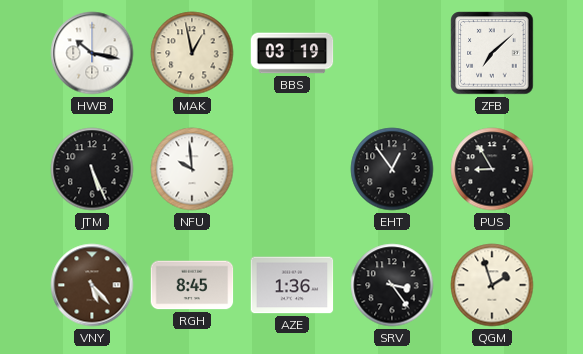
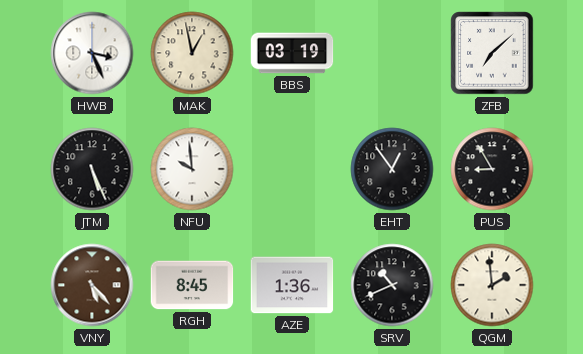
HWB: 10:17 -> 3:26 (92, 53)
SRV: 3:24 -> 10:41 (392, 285)
QGM: 1:57 -> 1:59 (492, 285)
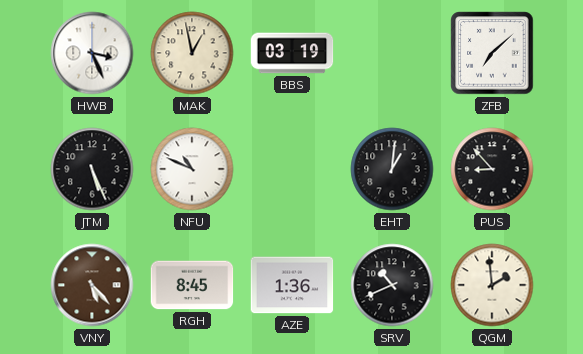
NFU: 9:59 -> 10:49 (192, 169)
EHT: 12:54 -> 1:01 (392, 169)
PUS: 8:55 -> 8:53 (492, 169)
